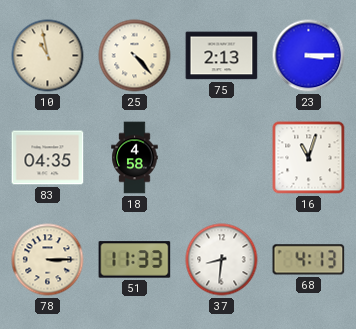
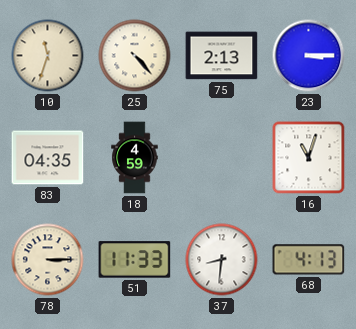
10: 10:58 -> 11:33 (48, 56)
18: 4:58 -> 4:59 (135, 158)
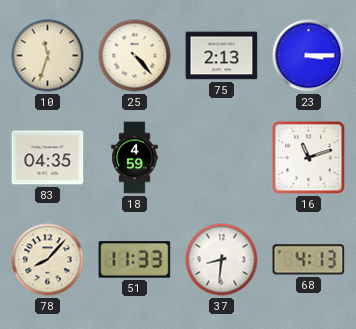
16: 11:03 -> 11:12 (309, 158)
78: 3:15 -> 8:07 (48, 260)
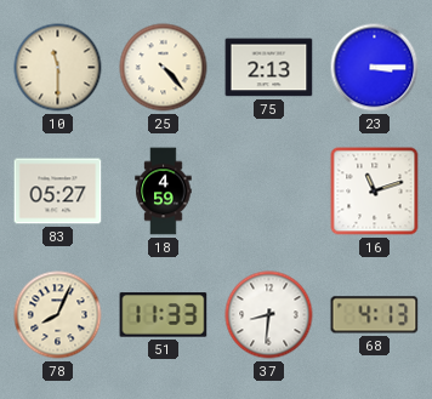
10: 11:33 -> 11:30 (58, 68)
83: 04:35 -> 05:27 (58, 192)
78: 8:07 -> 8:04 (58, 315)
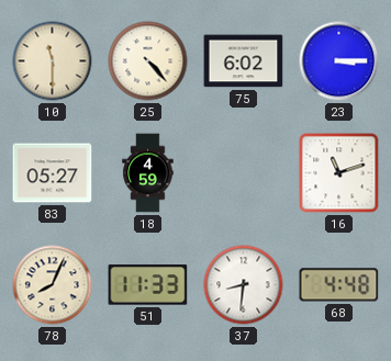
75: 2:13 -> 6:02 (244, 61)
68: 4:13 -> 4:48 (339, 285)
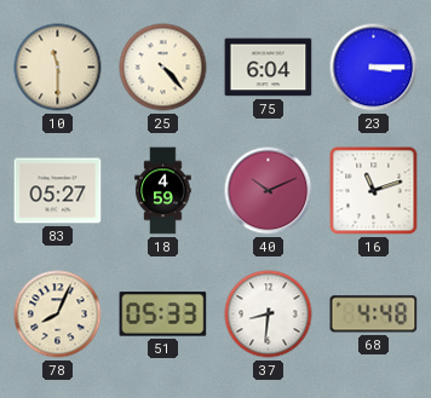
75: 6:02 -> 6:04 (269, 68)
40: none -> 10:11 (269, 191)
51: 11:33 -> 05:33 (163, 315)
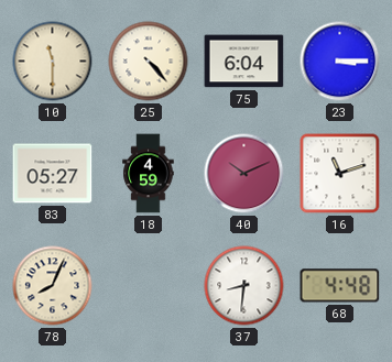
51: 05:33 -> none (163, 315)
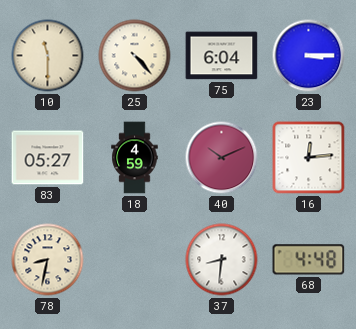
16: 11:12 -> 12:14 (309, 158)
78: 8:04 -> 8:32 (48, 260)
